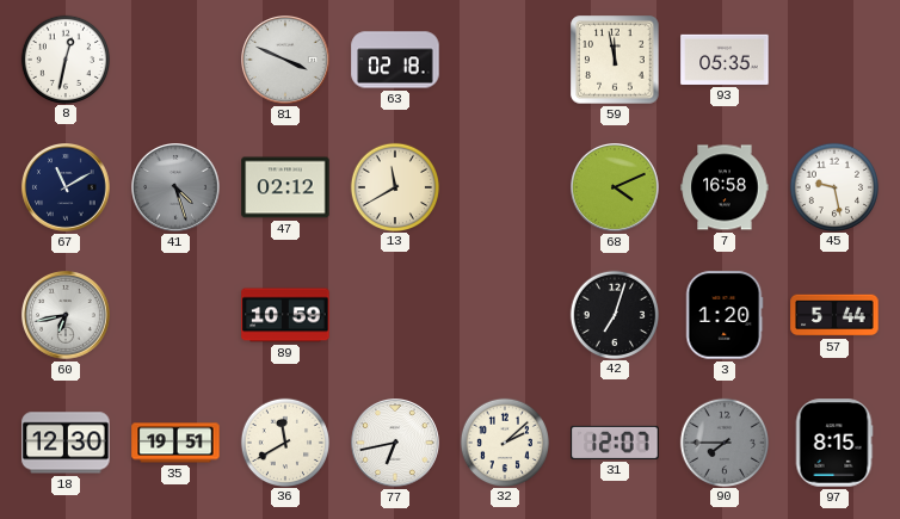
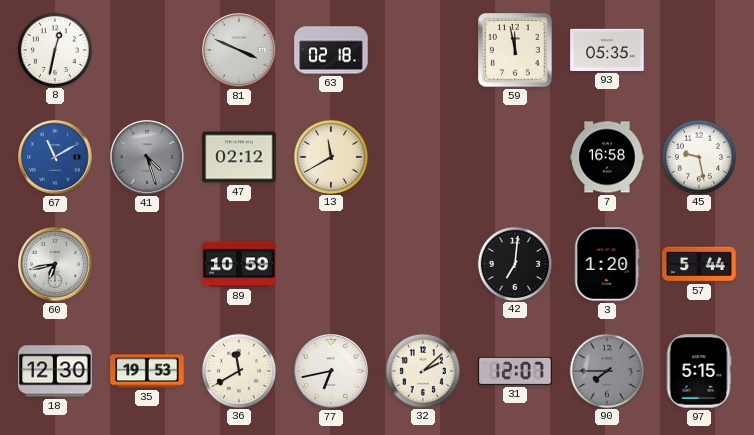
67 dial: navy -> blue (56, 158)
68: 4:11 -> none (616, 189)
42: 7:03 -> 7:01 (514, 263)
35: 19:51 -> 19:53 (147, 371)
97: 8:15 -> 5:15 (699, 371)
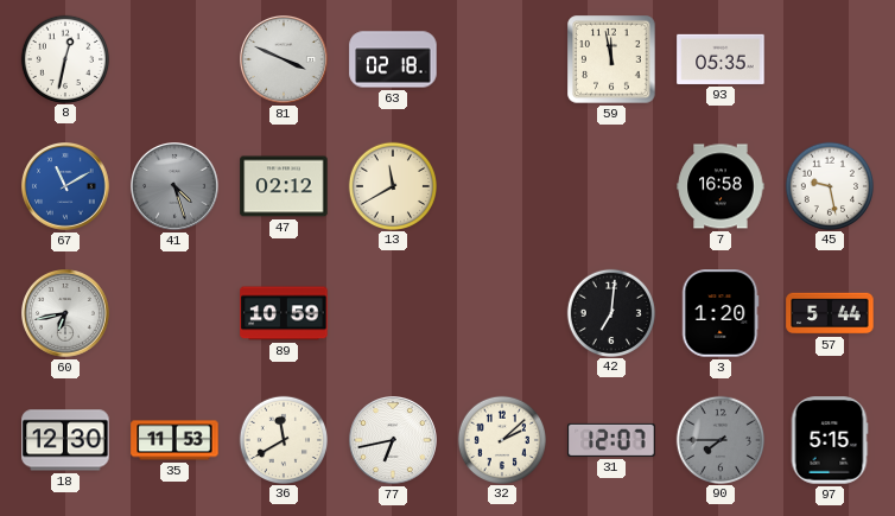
35: 19:53 -> 11:53 (174, 440)
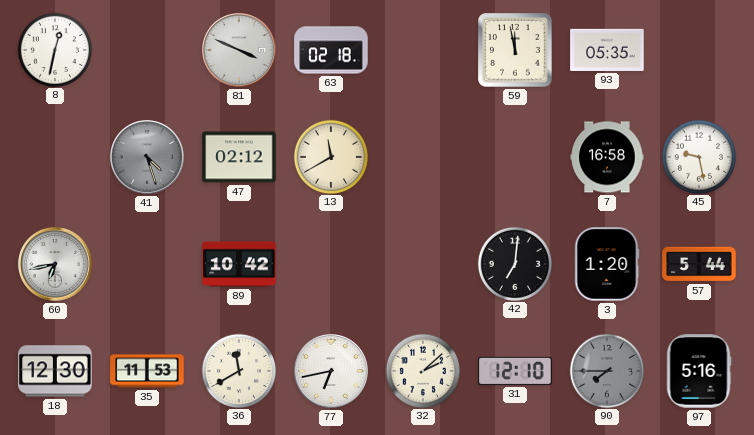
67: 11:10 -> none (66, 187)
89: 10:59 -> 10:42 (239, 264)
31: 12:07 -> 12:10 (515, 371)
97: 5:15 -> 5:16 (699, 371)
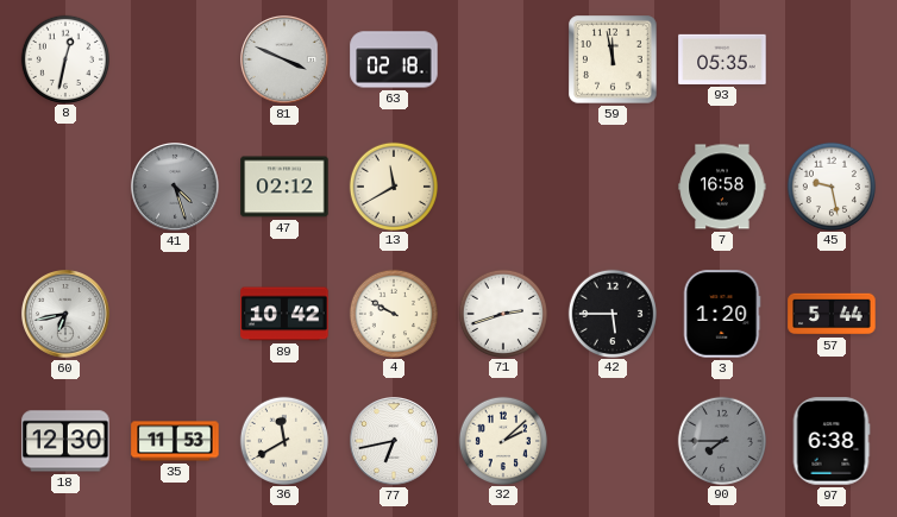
4: none -> 9:50 (393, 313)
71: none -> 2:42 (502, 313)
42: 7:01 -> 5:45 (611, 313)
31: 12:10 -> none (515, 371)
97: 5:16 -> 6:38 (832, 441)
